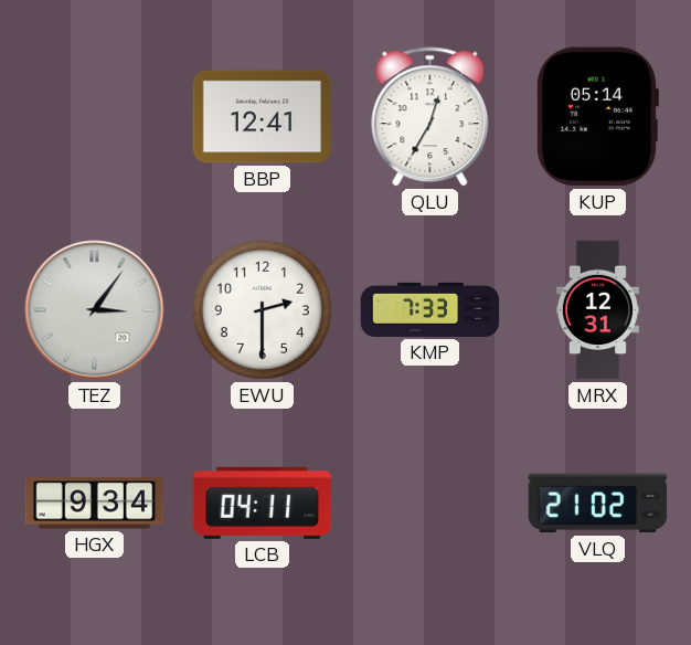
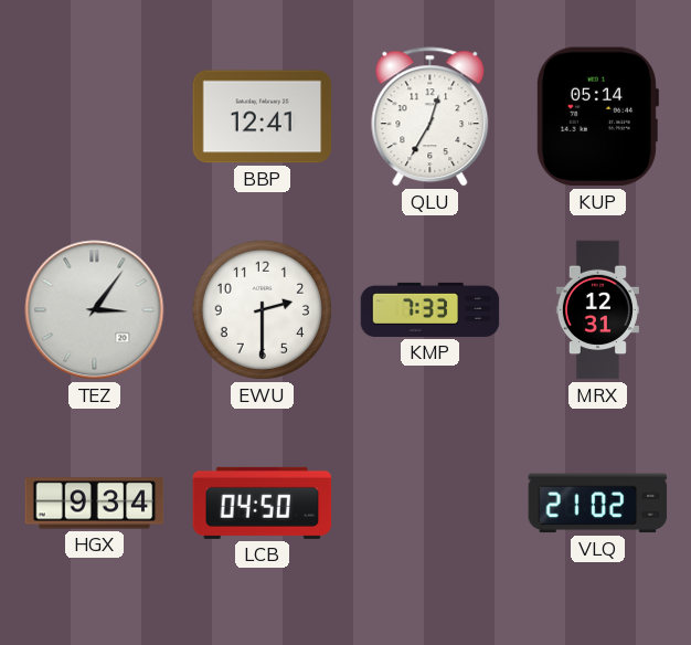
LCB: 04:11 -> 04:50 (263, 503)
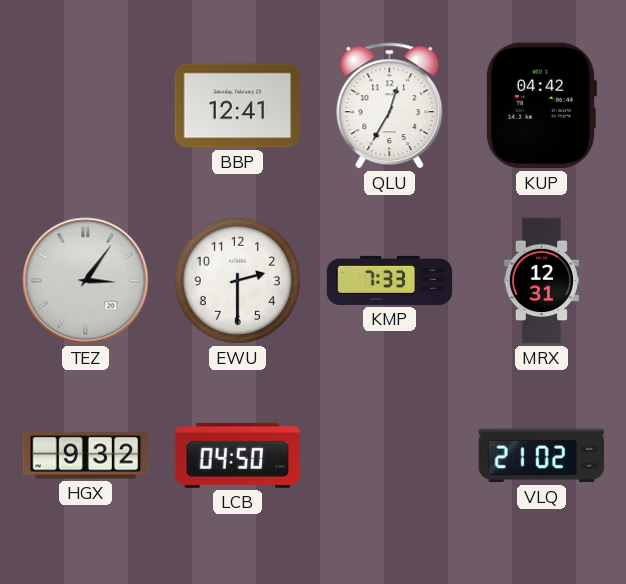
KUP: 05:14 -> 04:42 (541, 106)
HGX: 9:34 -> 9:32 (86, 456)
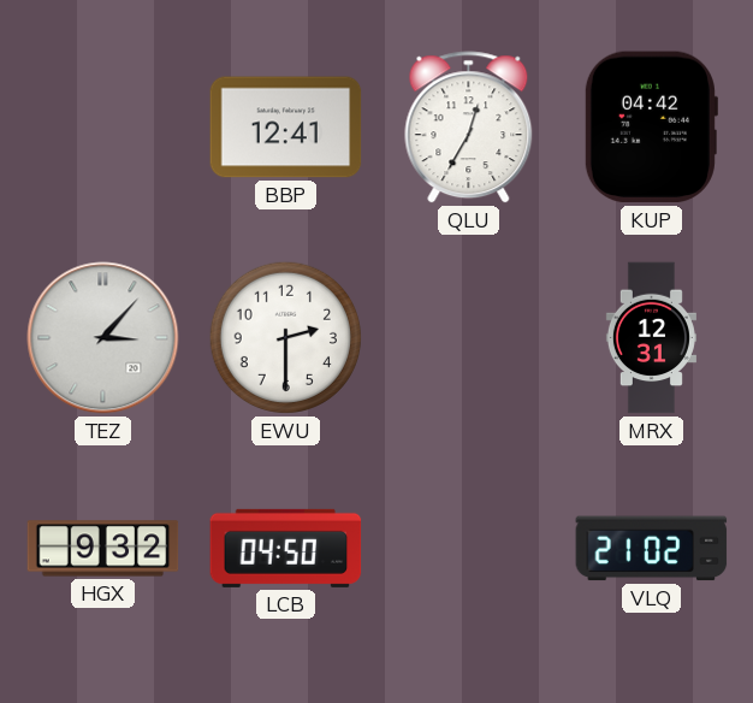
TEZ: 3:06 -> 3:07 (103, 338)
KMP: 7:33 -> none (390, 280)
